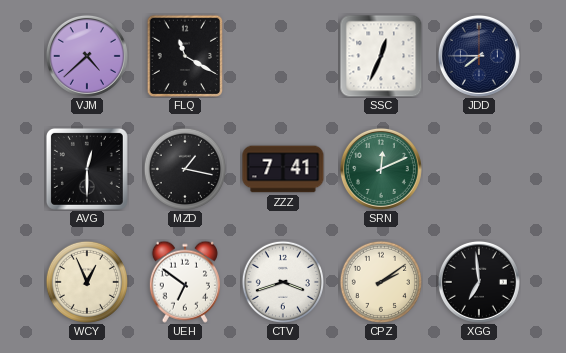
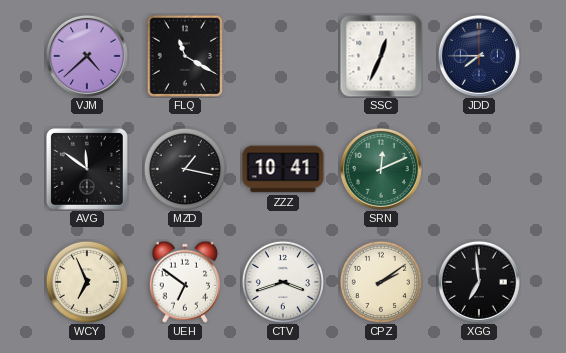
AVG: 12:30 -> 11:51 (87, 169)
ZZZ: 7:41 -> 10:41 (283, 169)
WCY: 12:56 -> 6:56 (87, 282)
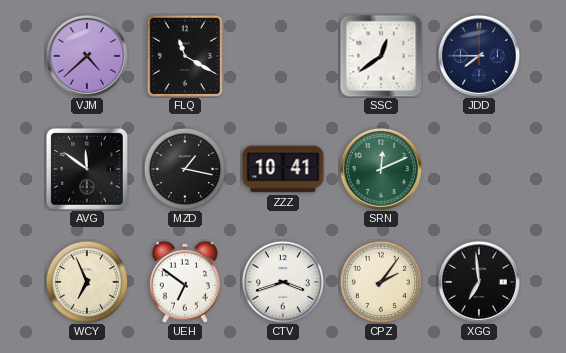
SSC: 12:34 -> 12:39 (381, 56)
CPZ: 2:09 -> 2:06 (381, 282)
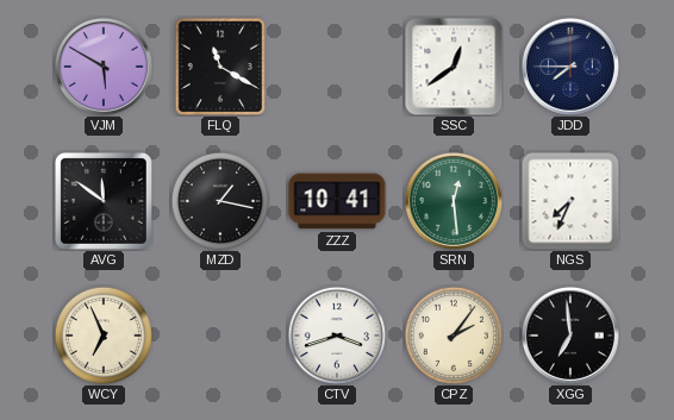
VJM: 4:38 -> 5:50 (104, 67)
SRN: 12:11 -> 12:29 (454, 201)
NGS: none -> 7:34 (570, 201)
UEH: 6:51 -> none (185, 282)
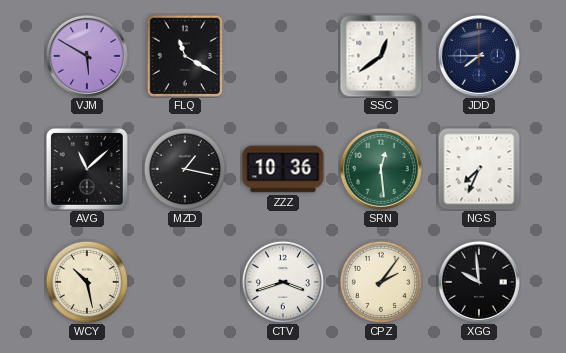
AVG: 11:51 -> 11:08 (87, 169)
ZZZ: 10:41 -> 10:36 (283, 169)
WCY: 6:56 -> 10:28 (87, 282)
XGG: 6:59 -> 9:59 (479, 282)
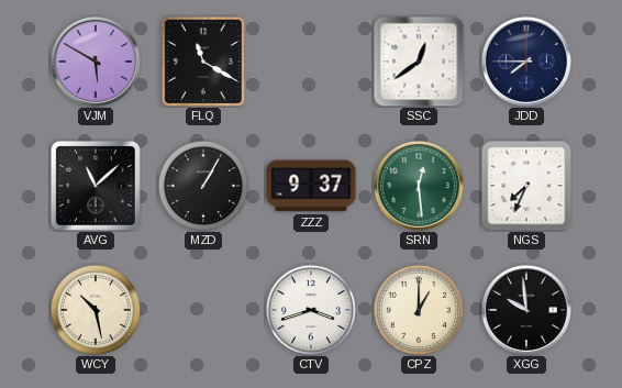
MZD: 1:17 -> 1:05 (203, 186)
ZZZ: 10:36 -> 9:37 (311, 186)
CPZ: 2:06 -> 1:00 (419, 310)
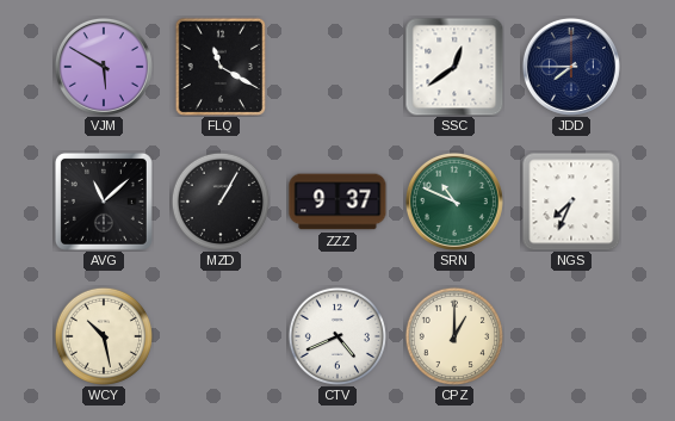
SRN: 12:29 -> 10:49 (454, 202)
CTV: 3:42 -> 4:41 (337, 336)
XGG: 9:59 -> none (526, 310)
